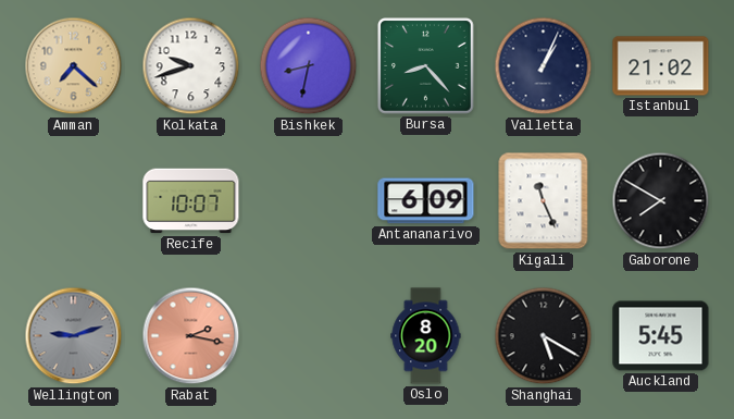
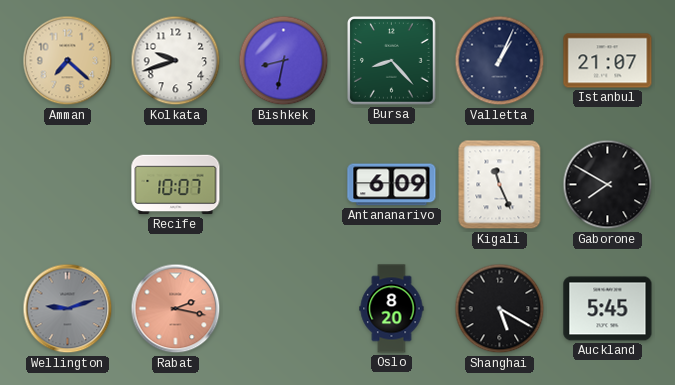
Istanbul: 21:02 -> 21:07 (608, 61)
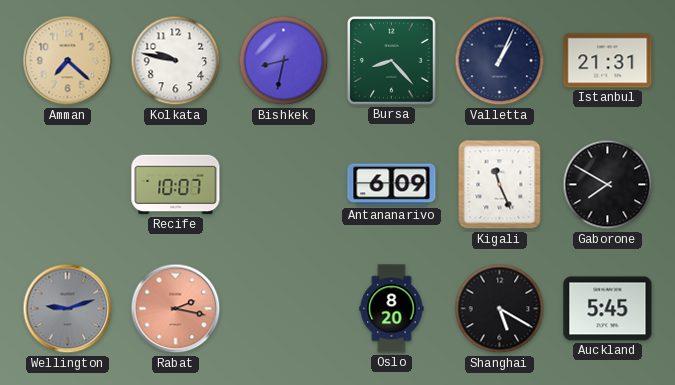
Kolkata: 9:42 -> 9:47 (176, 61)
Istanbul: 21:07 -> 21:31 (608, 61)
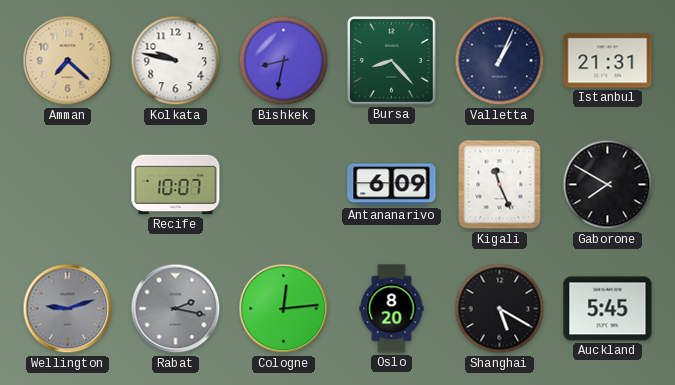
Rabat dial: salmon -> grey (176, 309)
Cologne: none -> 12:14 (284, 309)
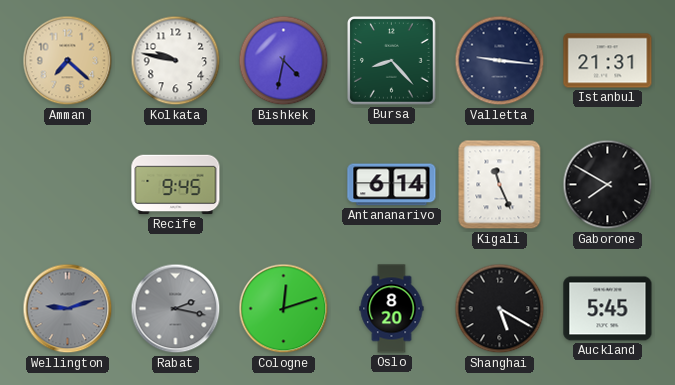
Bishkek: 8:32 -> 4:32 (284, 61)
Valletta: 1:04 -> 9:16 (500, 61)
Recife: 10:07 -> 9:45 (176, 185)
Antananarivo: 6:09 -> 6:14 (392, 185)
Cologne: 12:14 -> 12:12 (284, 309)
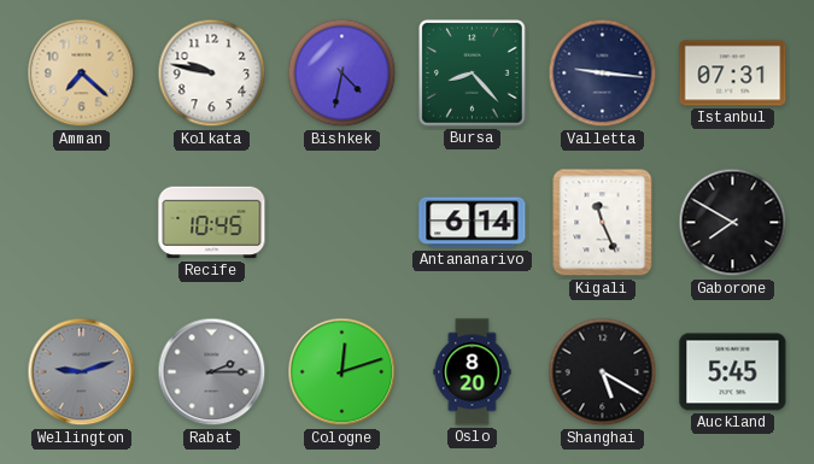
Istanbul: 21:31 -> 07:31 (733, 74)
Recife: 9:45 -> 10:45 (212, 223)
Rabat: 2:17 -> 2:15 (212, 372)
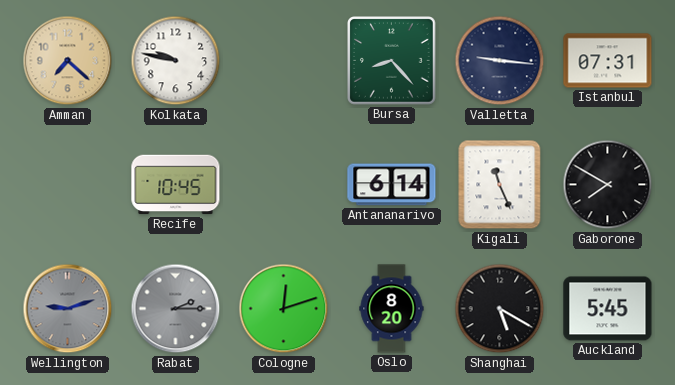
Bishkek: 4:32 -> none (342, 74)
